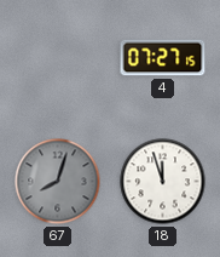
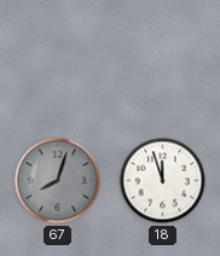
4: 07:27 -> none (163, 58)
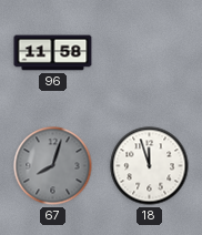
96: none -> 11:58 (53, 53)
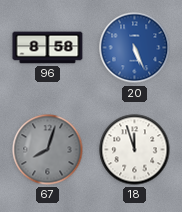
96: 11:58 -> 8:58 (48, 48)
20: none -> 5:26 (135, 48)
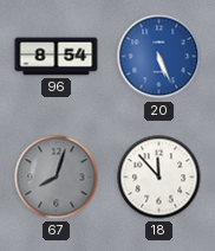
96: 8:58 -> 8:54 (57, 57)
18: 11:57 -> 11:53 (159, 178)
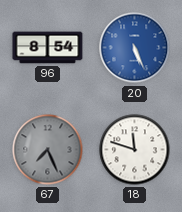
67: 8:03 -> 7:26 (48, 150)
18: 11:53 -> 11:48 (135, 150)
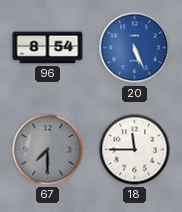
67: 7:26 -> 7:30 (48, 150)
18: 11:48 -> 11:45 (135, 150)
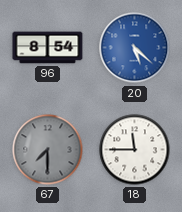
20: 5:26 -> 5:22 (135, 48)
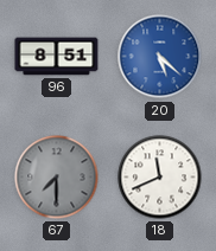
96: 8:54 -> 8:51 (57, 57)
18: 11:45 -> 11:41 (160, 178)
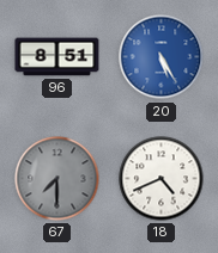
20: 5:22 -> 5:25 (162, 57)
18: 11:41 -> 4:41 (162, 179)
